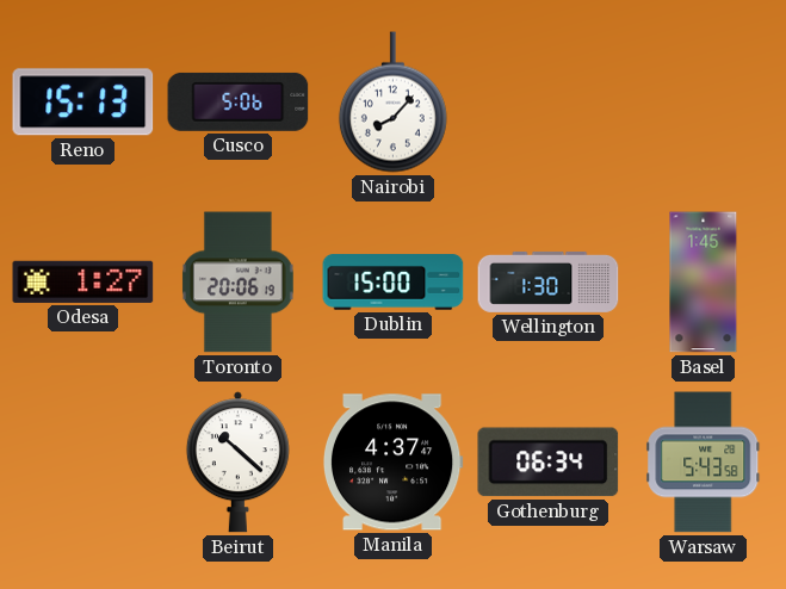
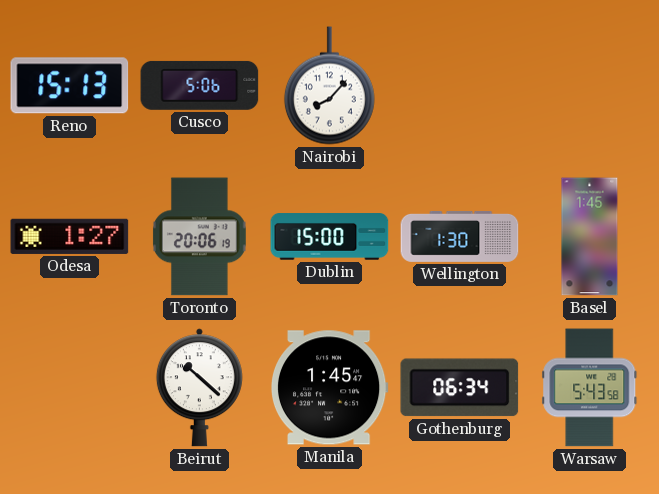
Manila: 4:37 -> 1:45 (329, 388)
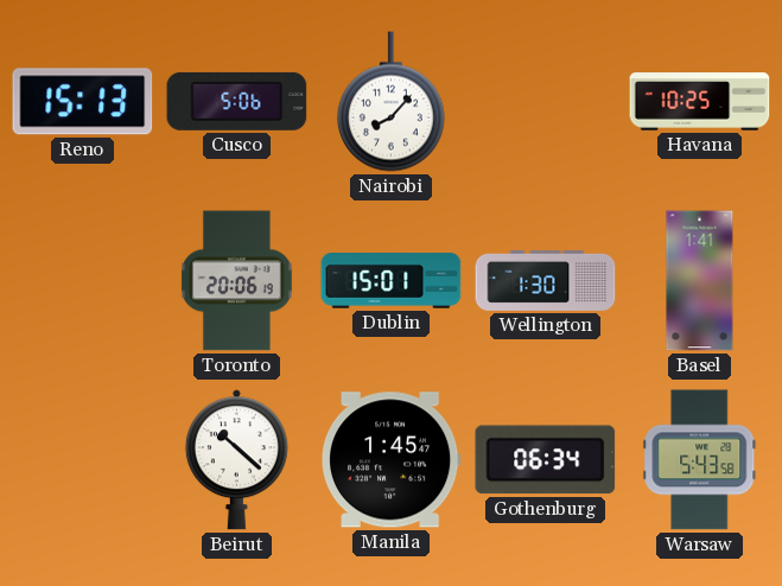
Havana: none -> 10:25 (700, 102)
Odesa: 1:27 -> none (70, 236)
Dublin: 15:00 -> 15:01 (392, 281)
Basel: 1:45 -> 1:41 (700, 281)
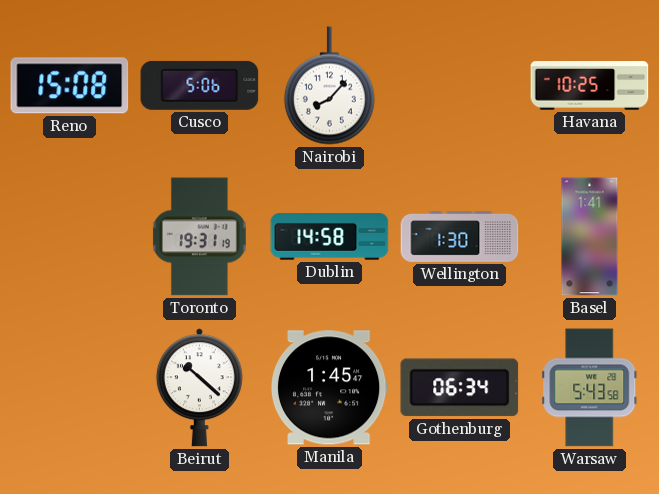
Reno: 15:13 -> 15:08 (70, 86)
Toronto: 20:06 -> 19:31 (199, 237)
Dublin: 15:01 -> 14:58 (330, 237)
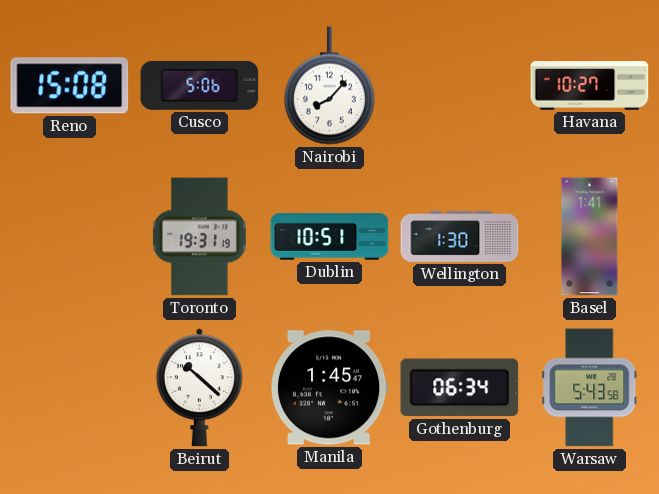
Havana: 10:25 -> 10:27 (590, 86)
Dublin: 14:58 -> 10:51 (330, 237)
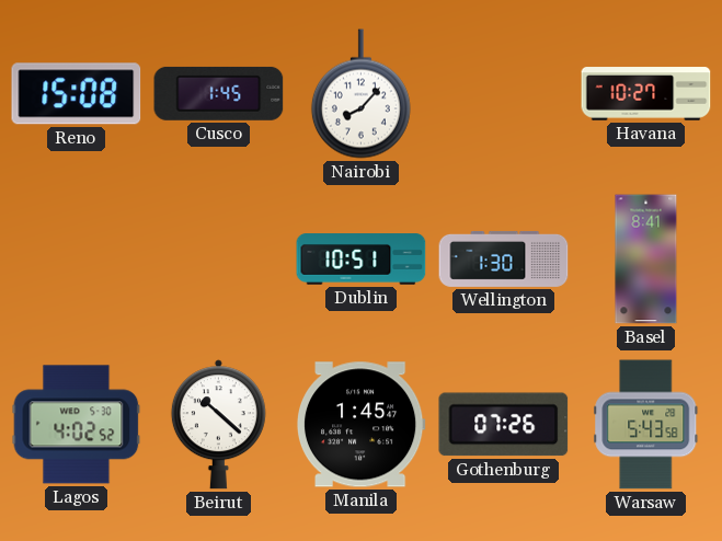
Cusco: 5:06 -> 1:45 (219, 93)
Toronto: 19:31 -> none (199, 237)
Basel: 1:41 -> 8:41 (646, 260)
Lagos: none -> 4:02 (77, 425)
Gothenburg: 06:34 -> 07:26 (504, 425)
